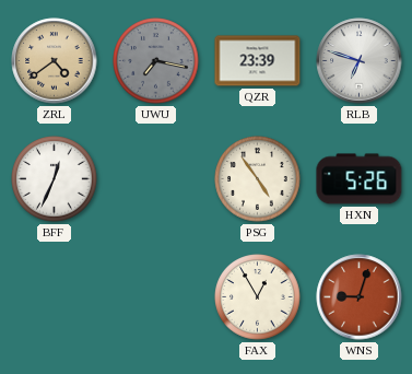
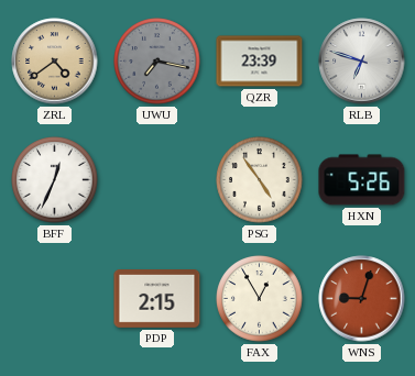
PDP: none -> 2:15 (157, 299)
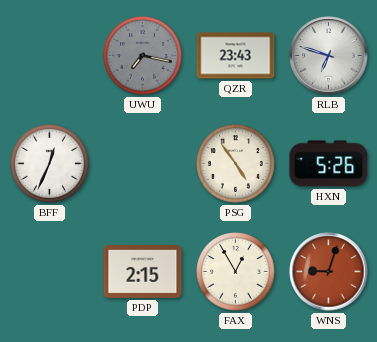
ZRL: 4:39 -> none (55, 62)
QZR: 23:39 -> 23:43 (236, 56)
